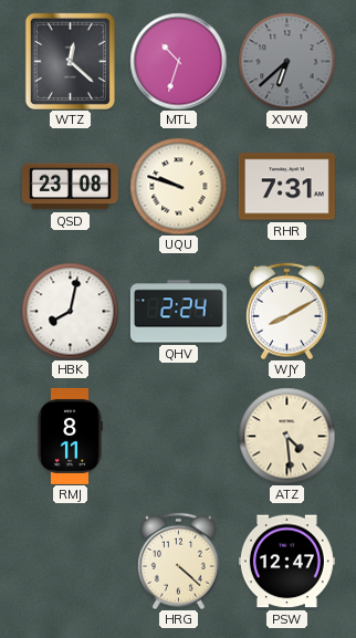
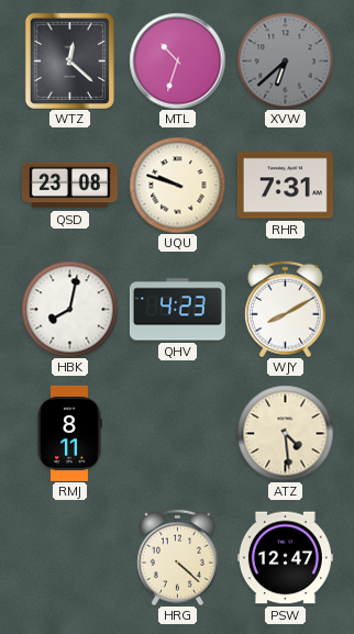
QHV: 2:24 -> 4:23 (177, 310)
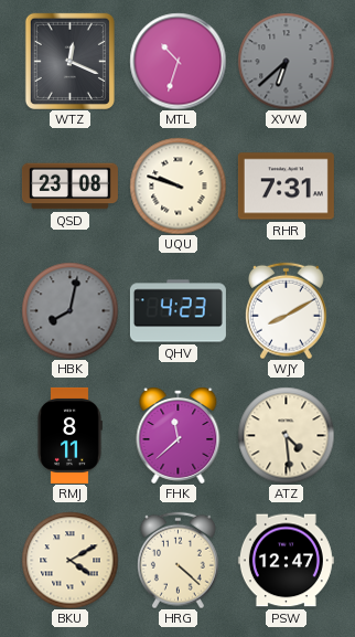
WTZ: 12:22 -> 12:19 (69, 61)
HBK dial: white -> grey (69, 310)
FHK: none -> 11:38 (179, 436)
BKU: none -> 4:10 (69, 560)
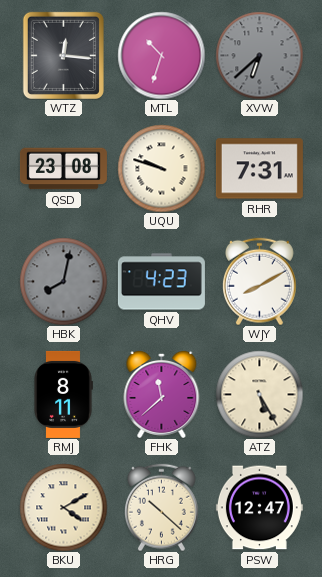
WTZ: 12:19 -> 12:16 (63, 55)
ATZ: 4:29 -> 5:25 (259, 394)
HRG: 4:22 -> 10:22 (161, 507)
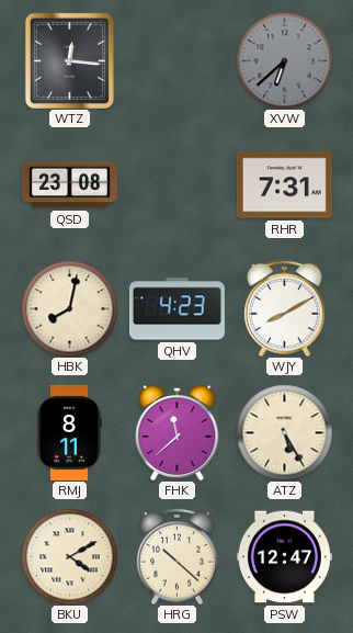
MTL: 10:33 -> none (161, 55)
UQU: 9:48 -> none (161, 168)
HBK dial: grey -> cream (69, 308)
